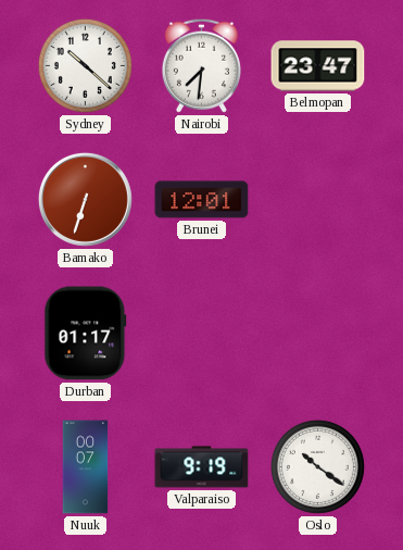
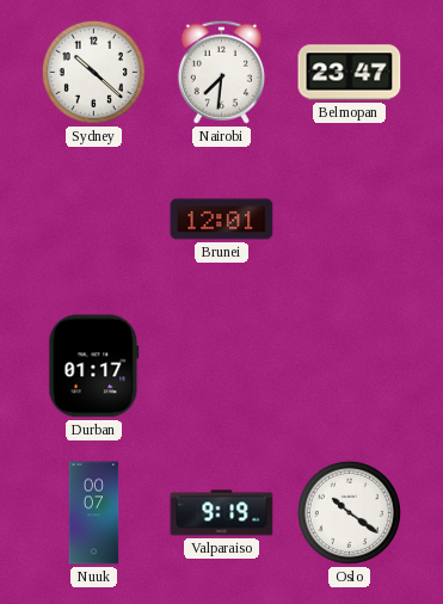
Bamako: 6:33 -> none (85, 199)
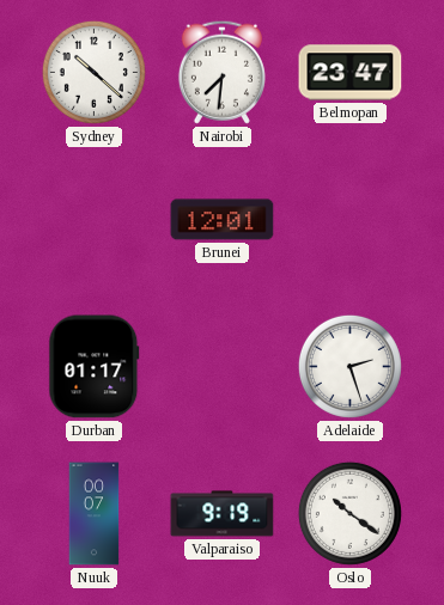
Adelaide: none -> 2:27 (349, 366)
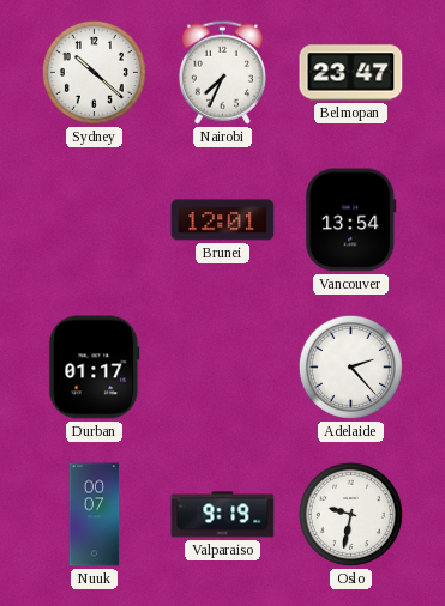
Nairobi: 7:31 -> 7:34 (222, 72)
Vancouver: none -> 13:54 (351, 220)
Adelaide: 2:27 -> 2:23 (350, 366)
Oslo: 10:21 -> 9:32 (350, 514)
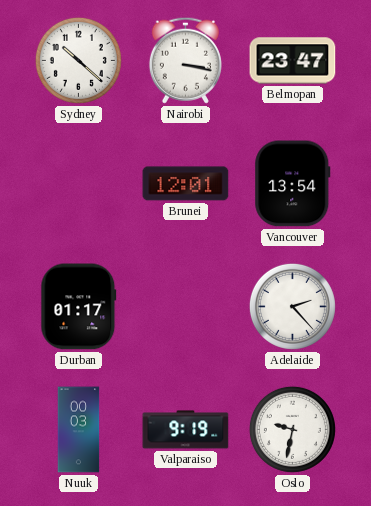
Nairobi: 7:34 -> 3:17 (185, 60)
Nuuk: 00:07 -> 00:03 (79, 430)
